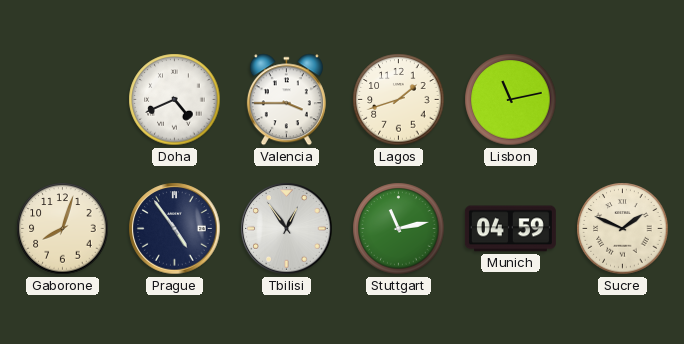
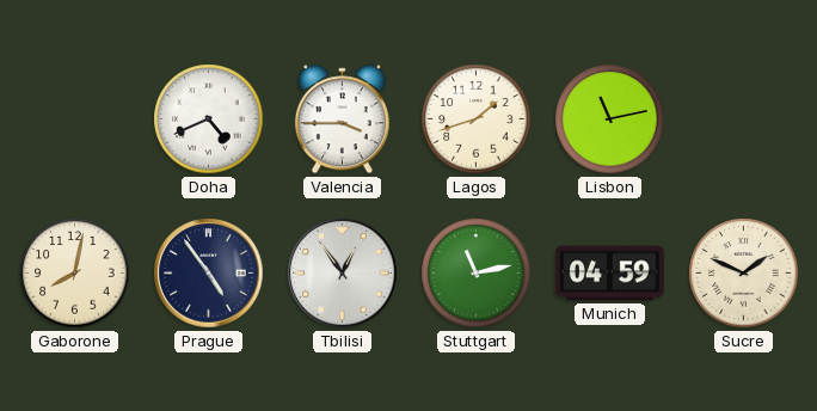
Gaborone: 8:03 -> 8:02 (75, 274)
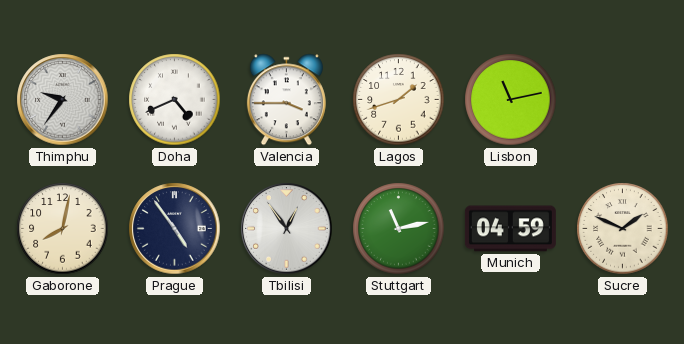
Thimphu: none -> 9:36 (63, 100)
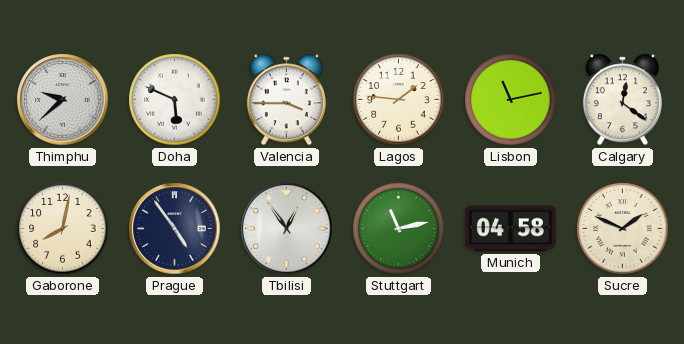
Thimphu: 9:36 -> 9:38 (63, 100)
Doha: 4:41 -> 5:49 (175, 100)
Lagos: 1:42 -> 1:46 (399, 100)
Calgary: none -> 12:21 (622, 100)
Munich: 04:59 -> 04:58 (510, 229)
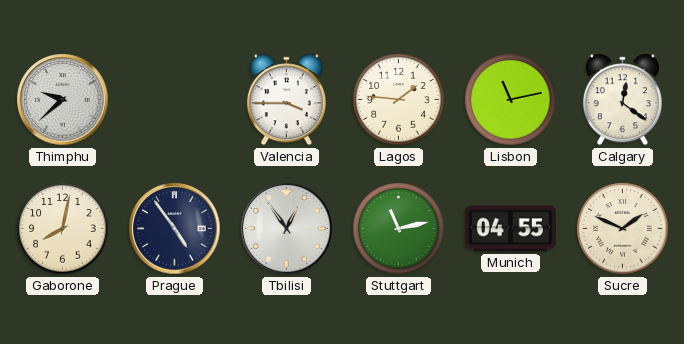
Doha: 5:49 -> none (175, 100)
Munich: 04:58 -> 04:55 (510, 229)
